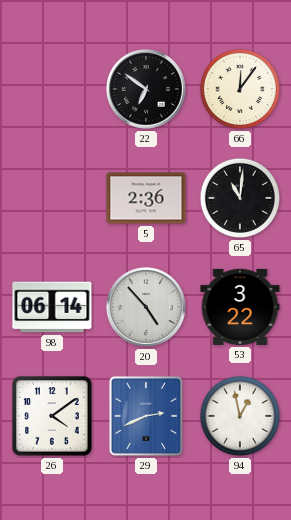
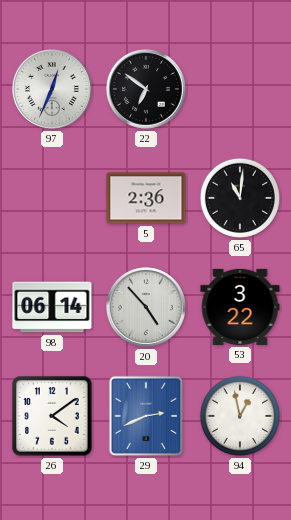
97: none -> 12:34 (52, 89)
66: 12:06 -> none (240, 89)
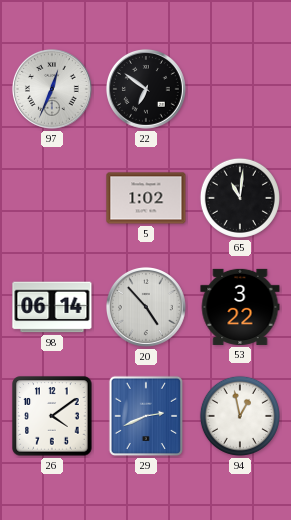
5: 2:36 -> 1:02 (146, 198)
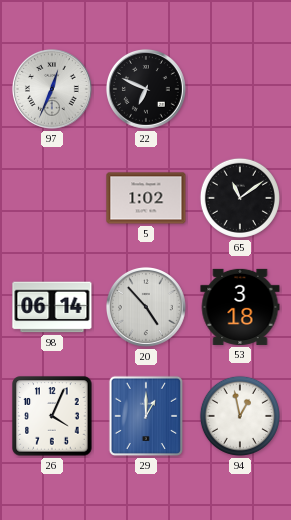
22: 6:51 -> 6:49 (146, 89)
65: 11:01 -> 11:09 (240, 198)
53: 3:22 -> 3:18 (240, 307)
26: 4:09 -> 4:04 (52, 416)
29: 2:41 -> 1:00 (146, 416)
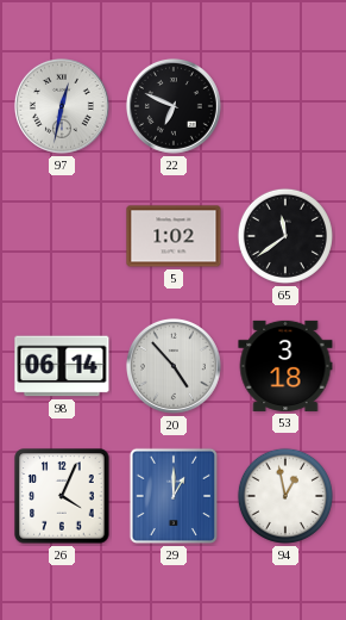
97: 12:34 -> 12:32 (62, 106)
65: 11:09 -> 11:39 (285, 236)
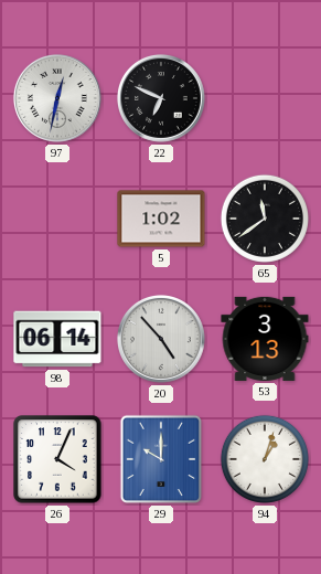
53: 3:18 -> 3:13 (265, 339)
29: 1:00 -> 10:00 (161, 459)
94: 12:58 -> 1:03 (265, 459)
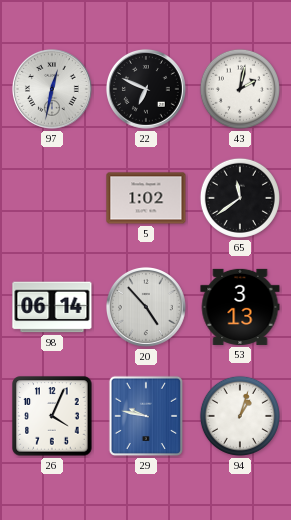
43: none -> 2:02 (240, 89)
29: 10:00 -> 9:47 (146, 416)
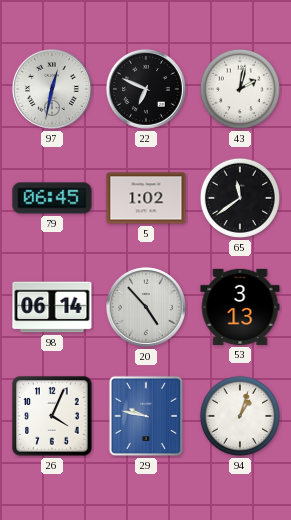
79: none -> 06:45 (52, 198)
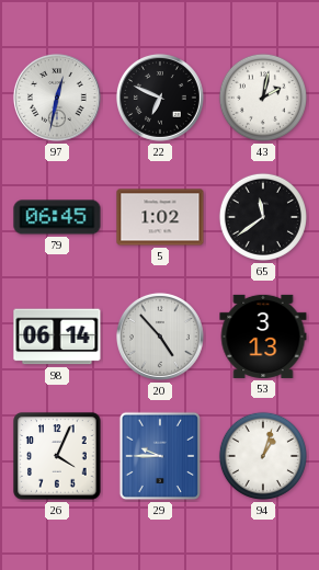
29: 9:47 -> 9:45 (160, 456)
